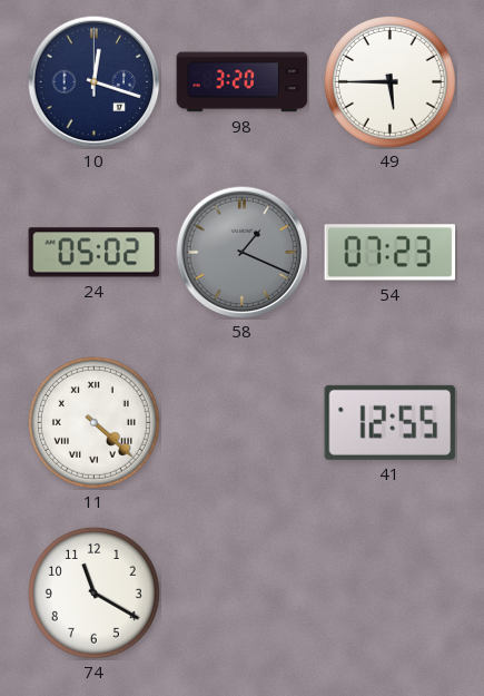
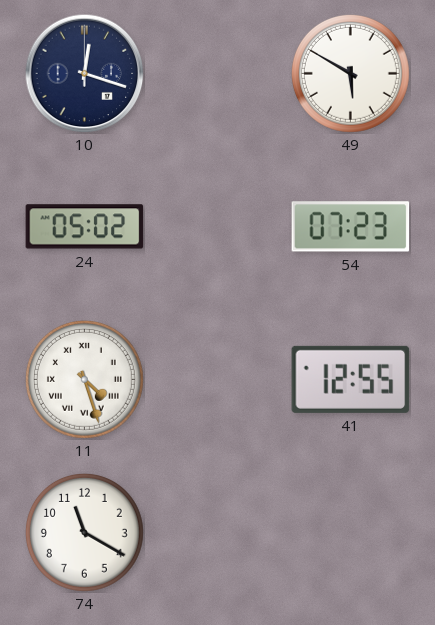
98: 3:20 -> none (243, 82)
49: 5:45 -> 5:50 (350, 73)
58: 1:19 -> none (241, 252)
11: 4:22 -> 4:27 (84, 379)
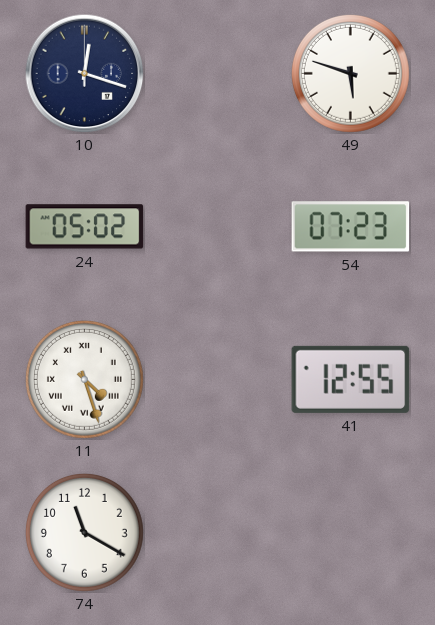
49: 5:50 -> 5:48 (350, 73)
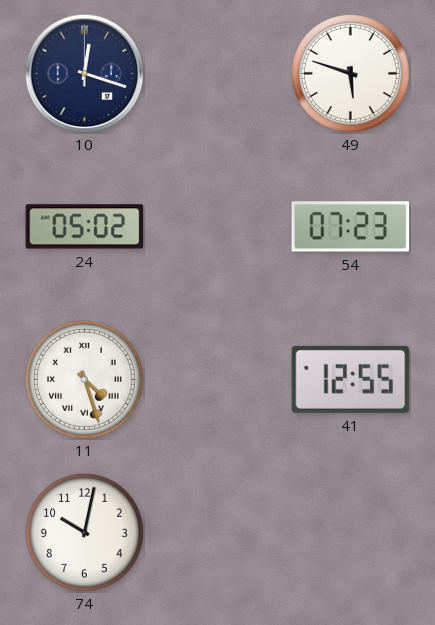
74: 11:20 -> 10:02 (84, 532)
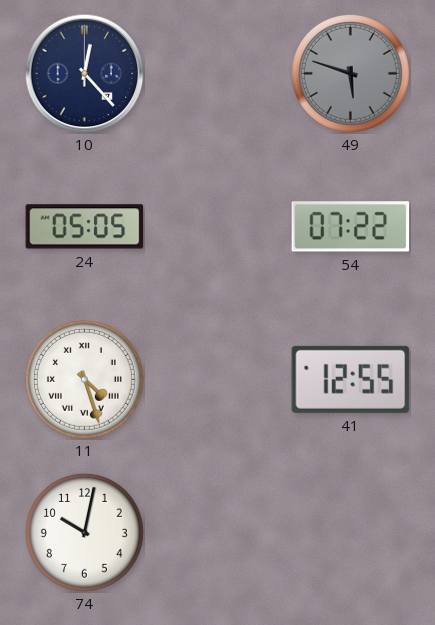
10: 12:18 -> 12:23 (84, 73)
49 dial: white -> grey (350, 73)
24: 05:02 -> 05:05 (85, 227)
54: 07:23 -> 07:22 (351, 227)
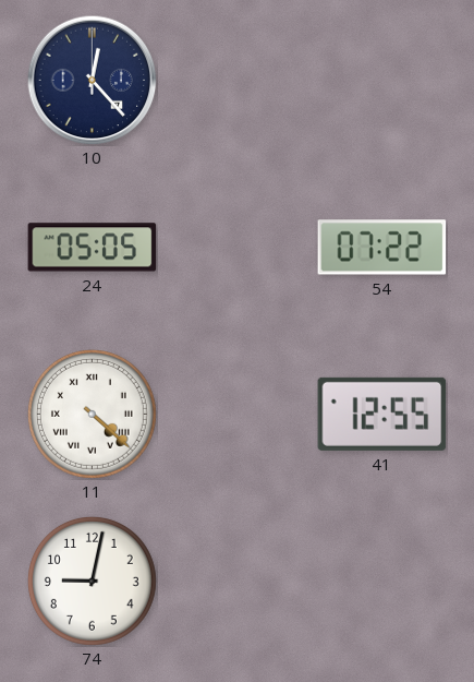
49: 5:48 -> none (350, 73)
11: 4:27 -> 4:22 (92, 414)
74: 10:02 -> 9:02 (92, 581)
